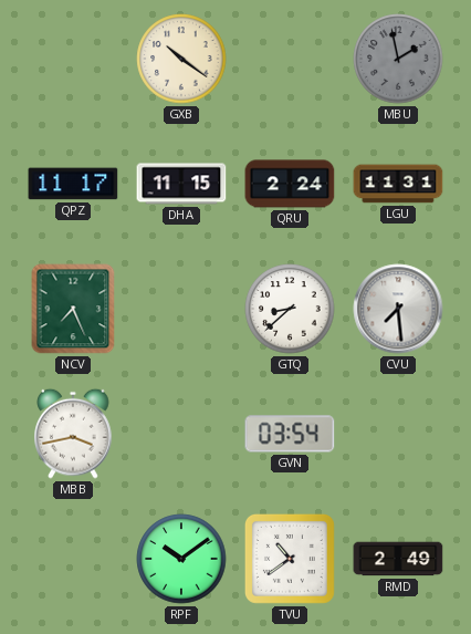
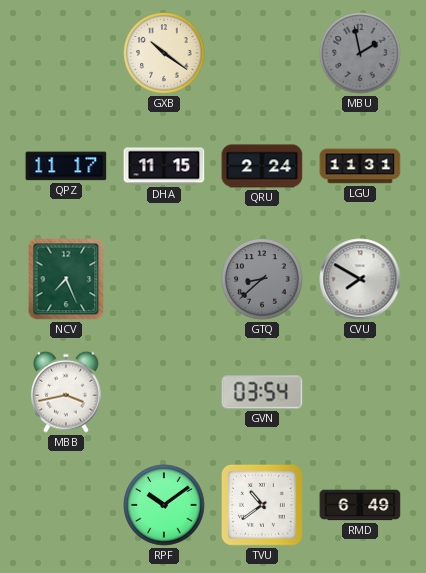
GTQ dial: white -> grey (262, 279)
CVU: 7:29 -> 7:50 (360, 279)
RMD: 2:49 -> 6:49 (360, 505)
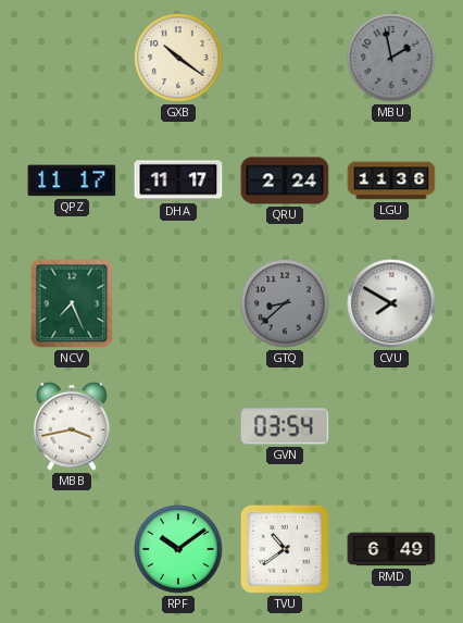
DHA: 11:15 -> 11:17 (178, 180)
LGU: 11:31 -> 11:36 (391, 180)
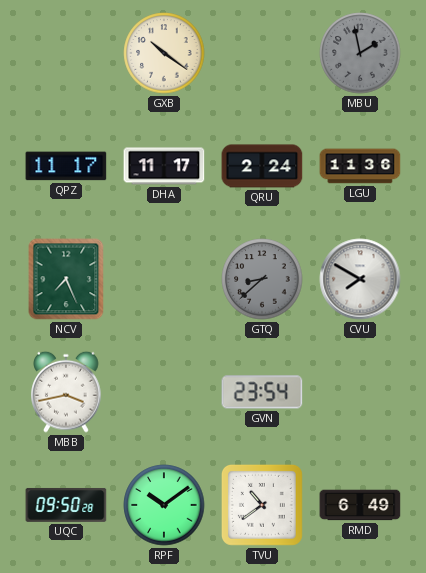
GVN: 03:54 -> 23:54 (262, 392)
UQC: none -> 09:50 (66, 505)
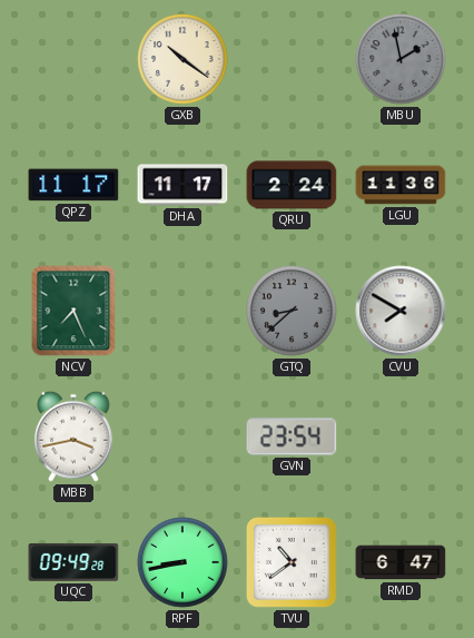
UQC: 09:50 -> 09:49 (73, 562)
RPF: 10:09 -> 8:43 (182, 562)
RMD: 6:49 -> 6:47 (401, 562)
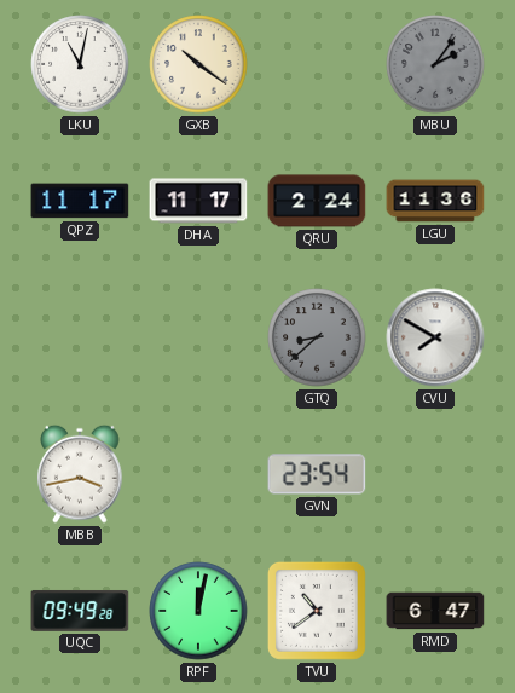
LKU: none -> 11:02 (80, 64)
MBU: 1:58 -> 2:06 (435, 64)
NCV: 7:26 -> none (73, 311)
RPF: 8:43 -> 12:02 (198, 611)
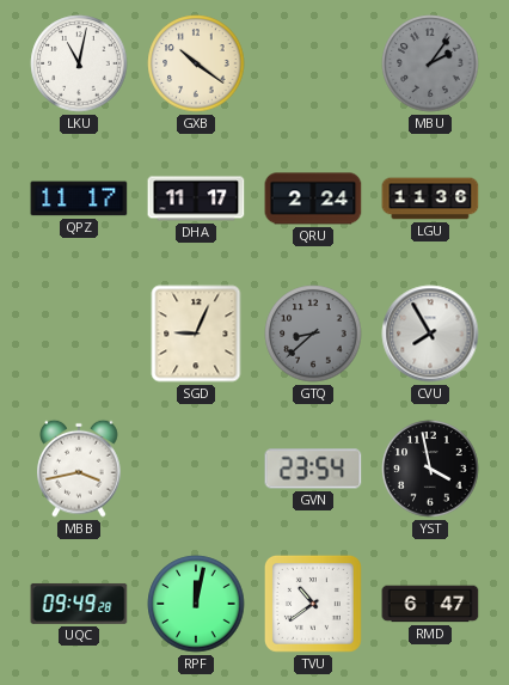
SGD: none -> 9:04 (196, 334)
CVU: 7:50 -> 7:55 (430, 334)
YST: none -> 3:58 (430, 469)
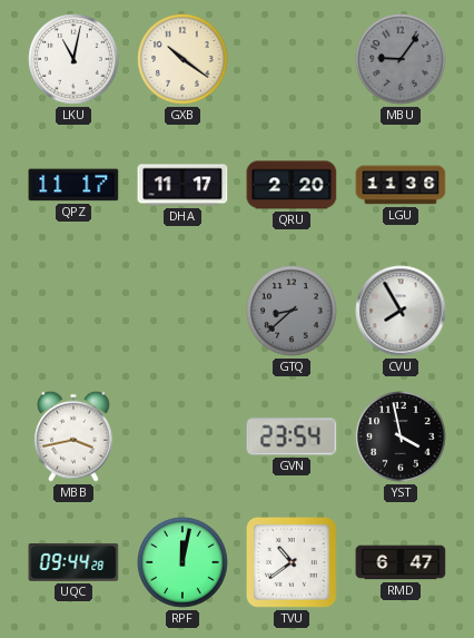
MBU: 2:06 -> 9:06 (401, 59)
QRU: 2:24 -> 2:20 (292, 185)
SGD: 9:04 -> none (196, 334)
UQC: 09:49 -> 09:44 (73, 562)
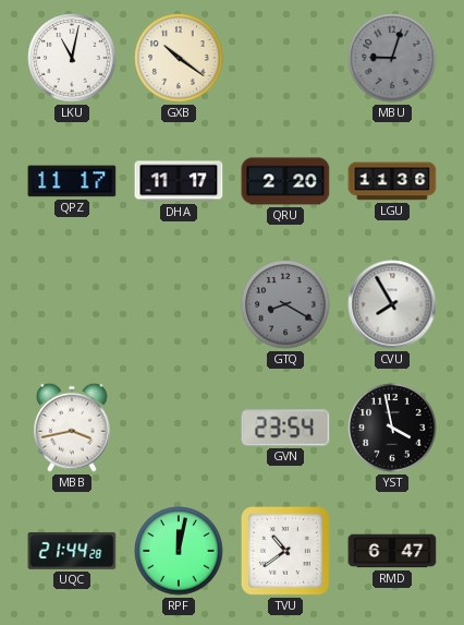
MBU: 9:06 -> 9:03 (392, 58)
GTQ: 8:38 -> 8:20 (285, 304)
UQC: 09:44 -> 21:44 (72, 551)
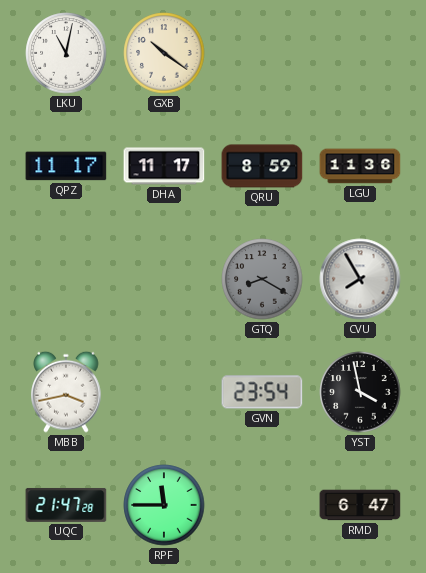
MBU: 9:03 -> none (392, 58)
QRU: 2:20 -> 8:59 (262, 166)
UQC: 21:44 -> 21:47 (66, 505)
RPF: 12:02 -> 11:45 (164, 505)
TVU: 10:39 -> none (285, 551)
